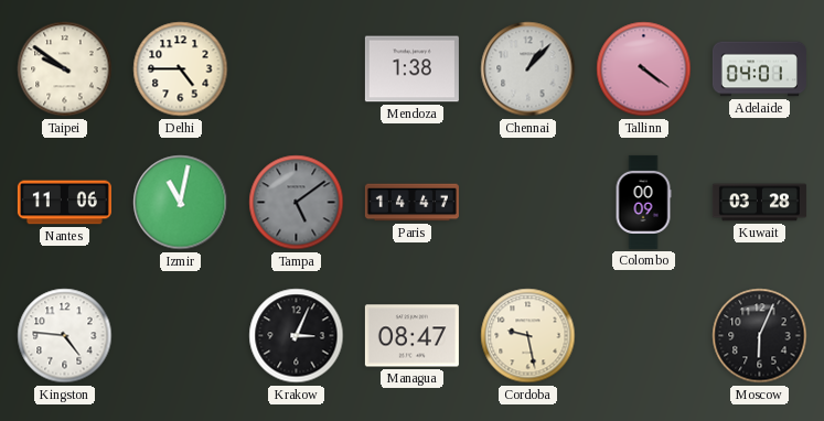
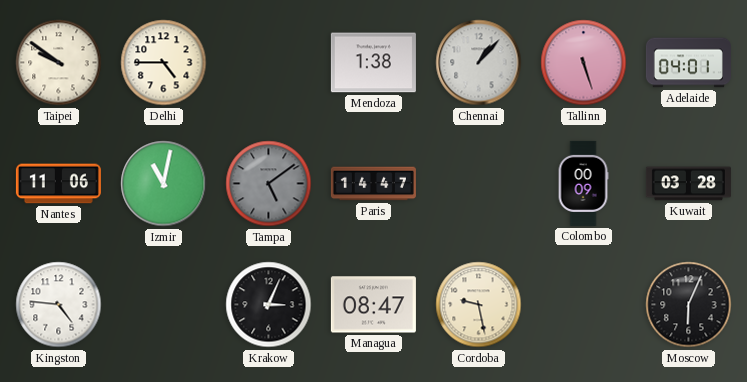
Tallinn: 4:21 -> 5:27 (584, 63)
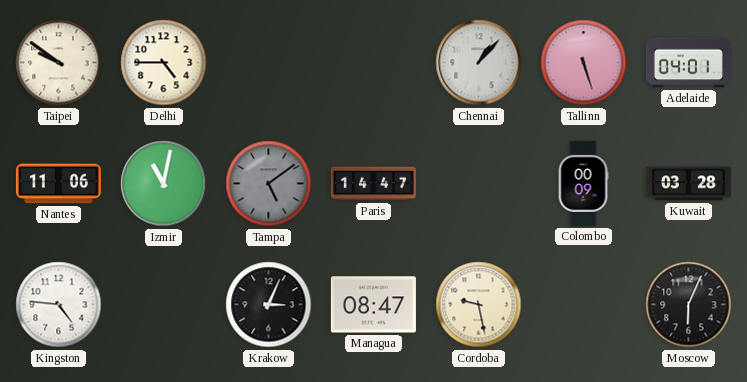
Mendoza: 1:38 -> none (373, 63)
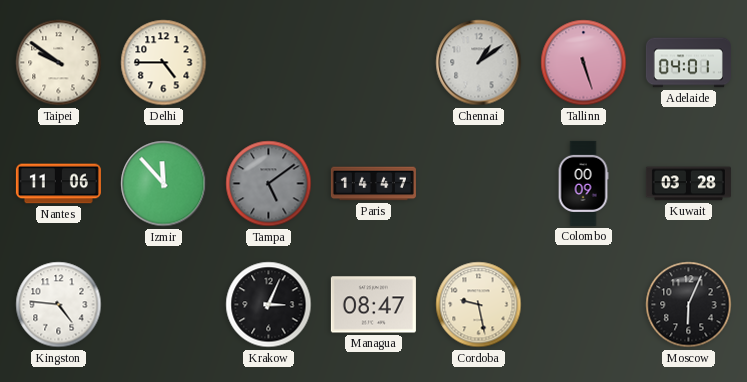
Chennai: 1:07 -> 1:09 (479, 63)
Izmir: 11:02 -> 11:53 (164, 184)
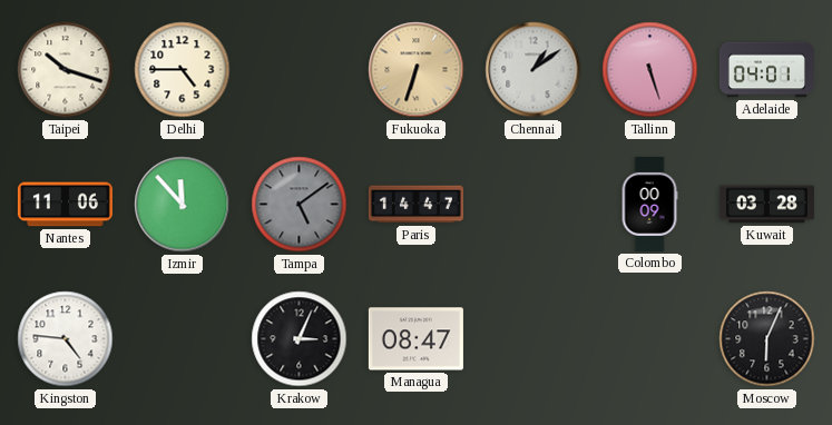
Taipei: 9:51 -> 10:18 (66, 70)
Fukuoka: none -> 6:33 (417, 70)
Cordoba: 9:28 -> none (479, 305)
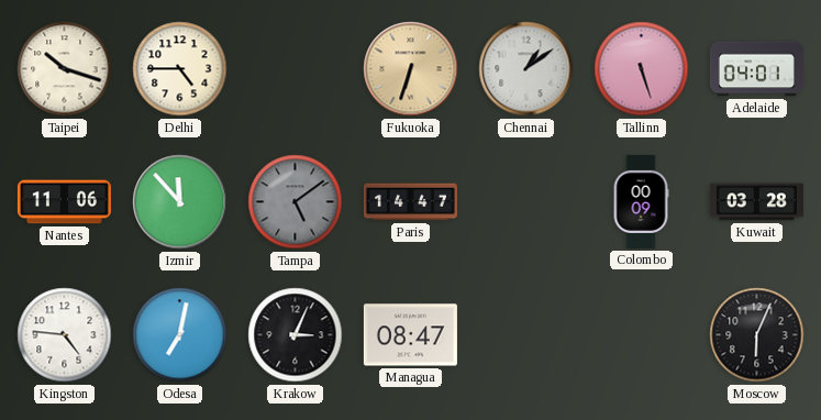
Odesa: none -> 7:02 (180, 335)
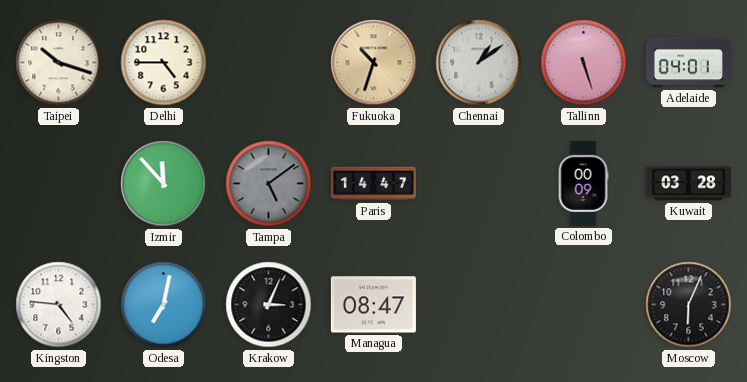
Fukuoka: 6:33 -> 10:33 (374, 63)
Nantes: 11:06 -> none (64, 202)
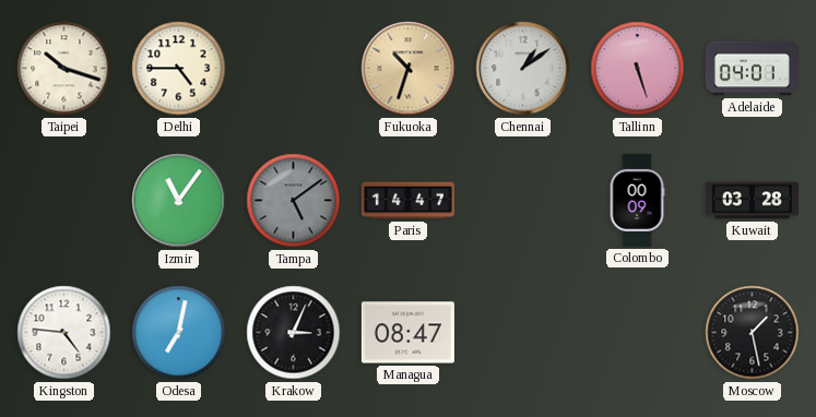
Izmir: 11:53 -> 11:06 (179, 201)
Moscow: 6:04 -> 1:28 (753, 333)
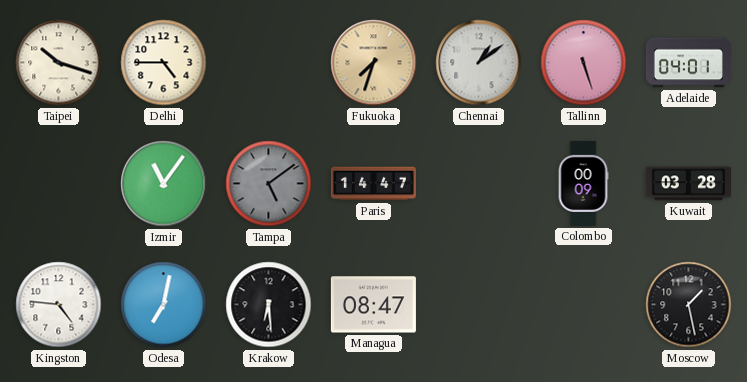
Fukuoka: 10:33 -> 7:33 (374, 63)
Krakow: 3:04 -> 6:29 (269, 305)
